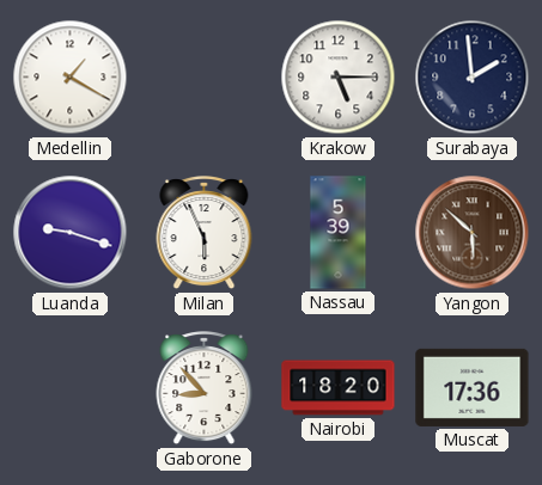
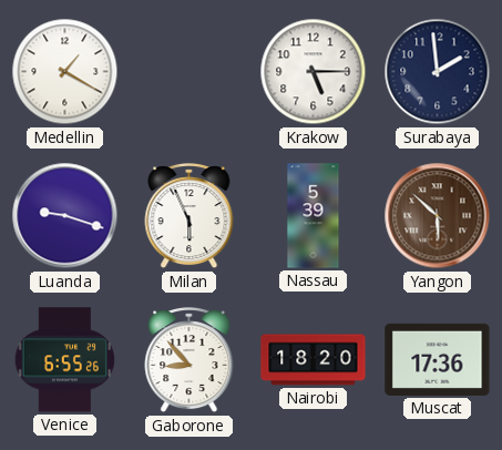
Venice: none -> 6:55 (65, 360)
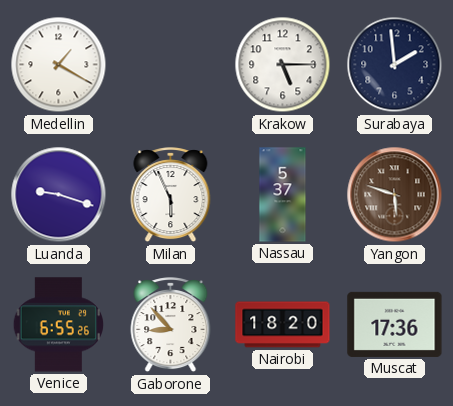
Nassau: 5:39 -> 5:37 (283, 195)
Yangon: 5:52 -> 5:48 (395, 195)
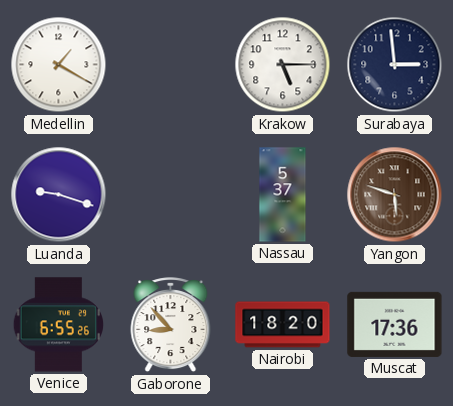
Surabaya: 1:59 -> 2:59 (395, 65)
Milan: 5:56 -> none (171, 195)
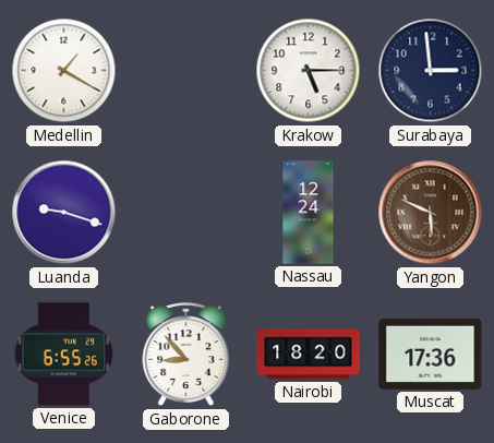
Nassau: 5:37 -> 12:24 (309, 213)
Yangon: 5:48 -> 5:49 (431, 213)
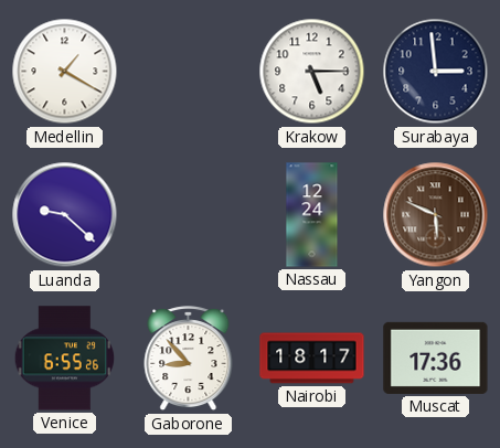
Luanda: 9:18 -> 9:22 (65, 215)
Nairobi: 18:20 -> 18:17 (312, 359)
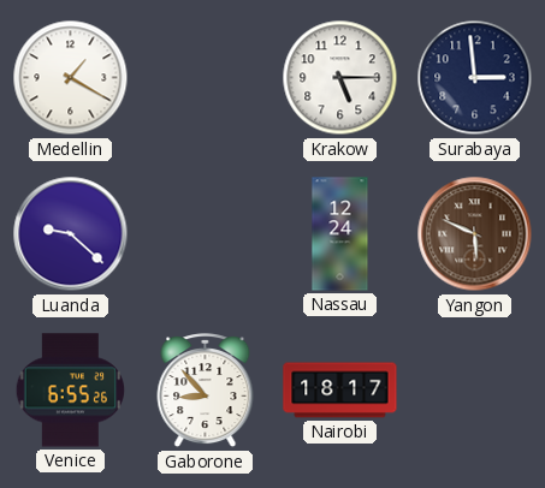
Muscat: 17:36 -> none (436, 358)
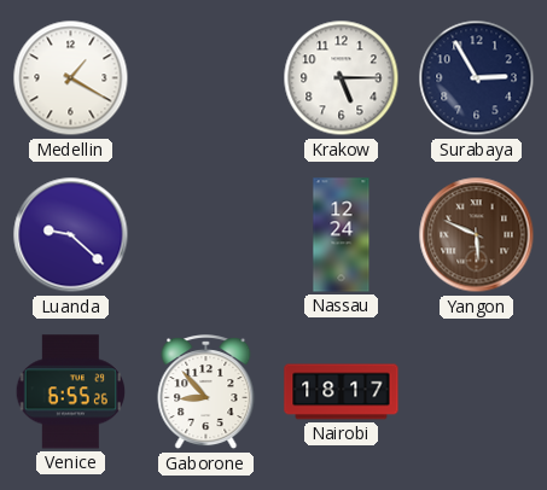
Surabaya: 2:59 -> 2:55 (477, 78)
